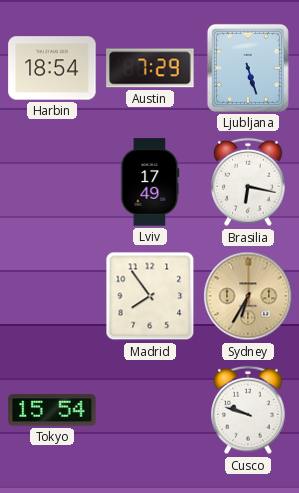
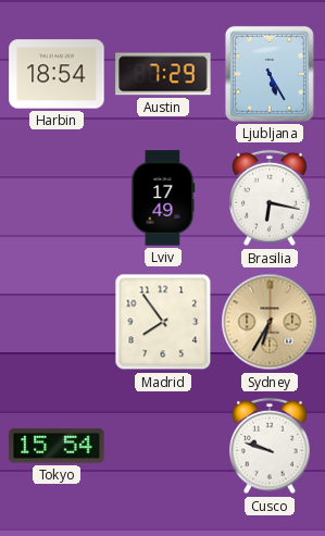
Ljubljana: 5:27 -> 5:25 (270, 74)
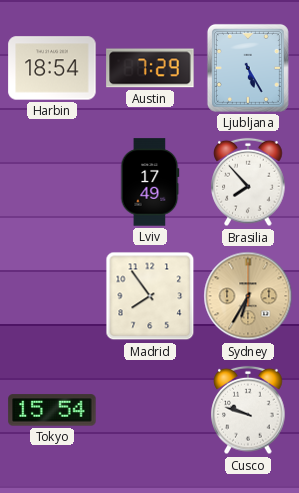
Brasilia: 6:17 -> 7:53 (248, 182)
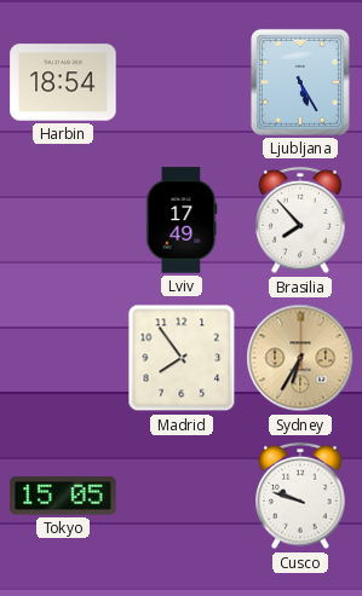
Austin: 7:29 -> none (150, 68)
Tokyo: 15:54 -> 15:05 (63, 496)
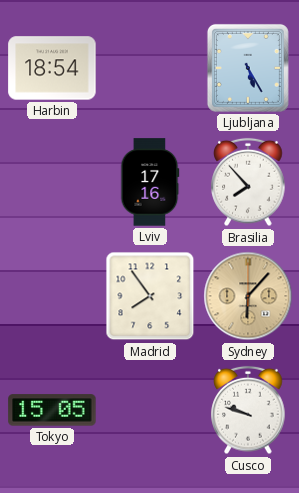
Lviv: 17:49 -> 17:16 (150, 182)
Sydney: 6:35 -> 6:07 (248, 296)
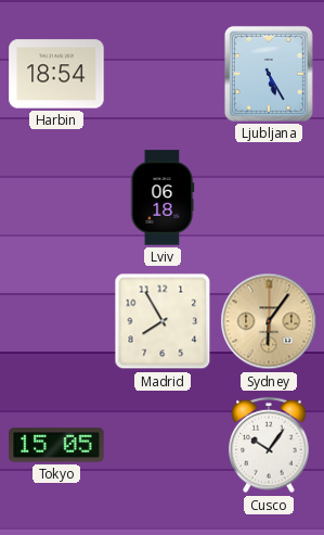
Lviv: 17:16 -> 06:18 (163, 198)
Brasilia: 7:53 -> none (248, 182)
Madrid: 7:54 -> 7:55 (163, 321)
Sydney: 6:07 -> 6:06 (269, 321)
Cusco: 9:48 -> 10:06 (269, 445)
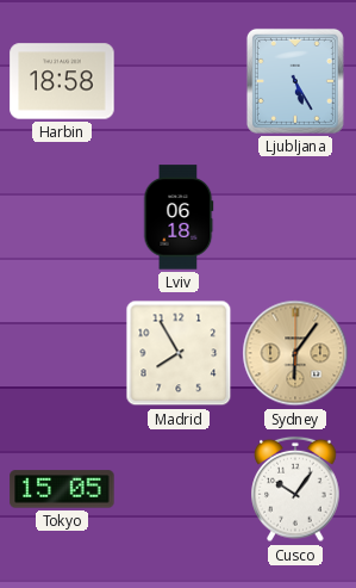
Harbin: 18:54 -> 18:58 (62, 81)
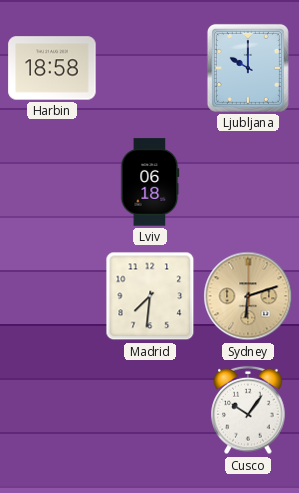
Ljubljana: 5:25 -> 10:00 (248, 68)
Madrid: 7:55 -> 7:31 (150, 296)
Sydney: 6:06 -> 6:12 (248, 296)
Tokyo: 15:05 -> none (62, 489)
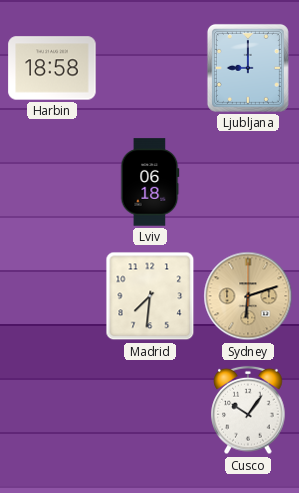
Ljubljana: 10:00 -> 9:00 (248, 68)
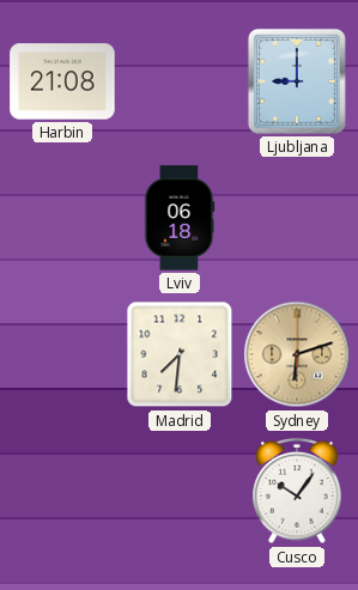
Harbin: 18:58 -> 21:08 (62, 81)
